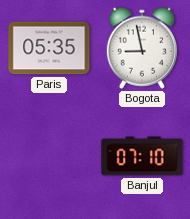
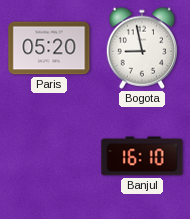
Paris: 05:35 -> 05:20 (49, 48)
Banjul: 07:10 -> 16:10 (142, 156)
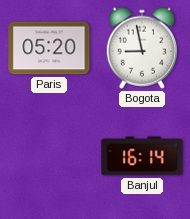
Banjul: 16:10 -> 16:14 (142, 156)
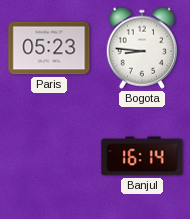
Paris: 05:20 -> 05:23 (49, 48)
Bogota: 8:58 -> 8:46 (141, 48)
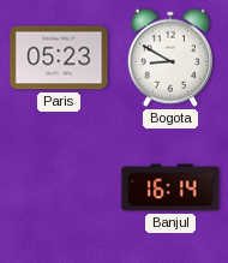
Bogota: 8:46 -> 8:50 (169, 58)
